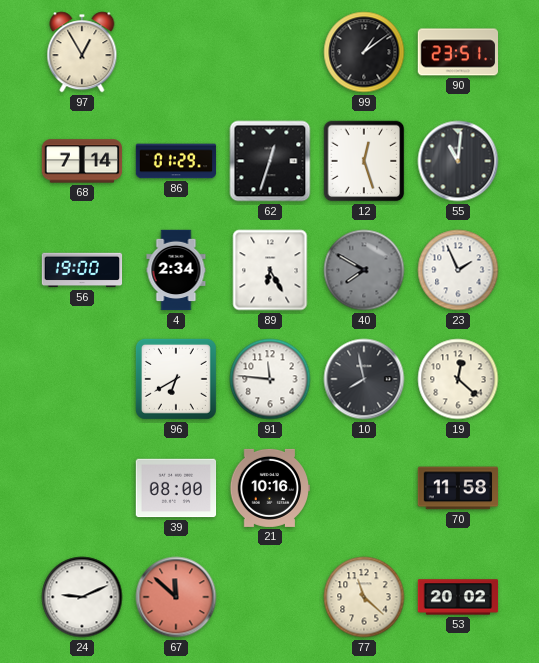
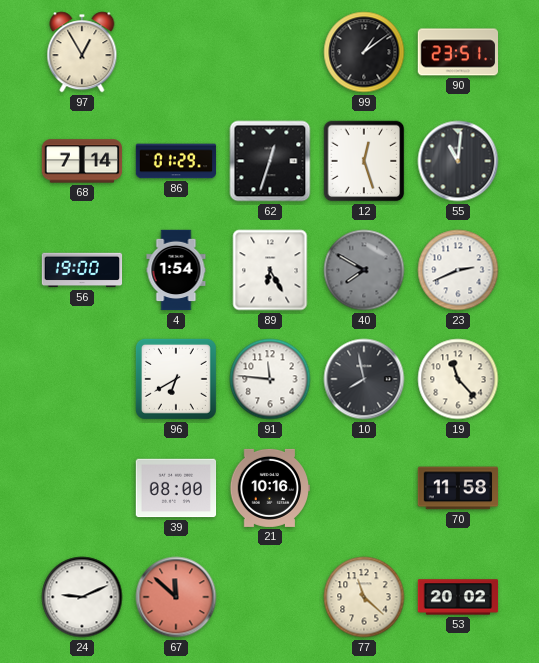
4: 2:34 -> 1:54 (176, 270)
23: 1:56 -> 2:41 (458, 270)
19: 12:22 -> 11:23 (458, 379)
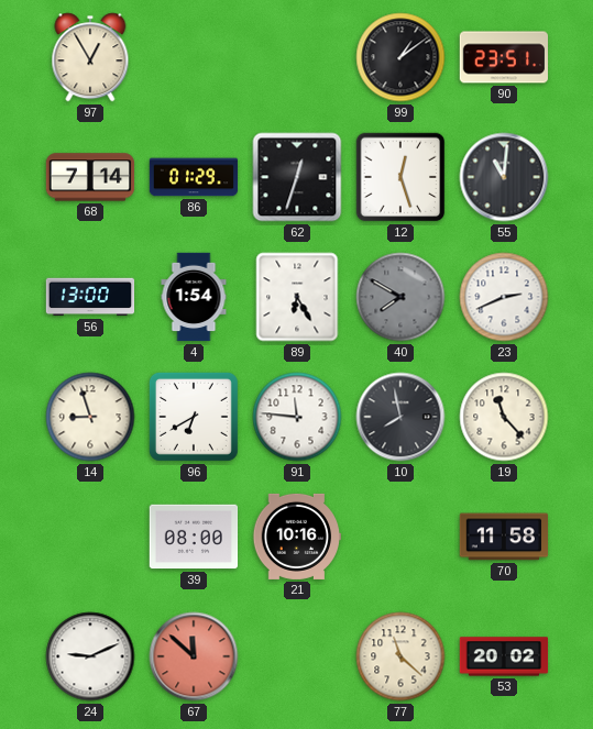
56: 19:00 -> 13:00 (90, 297)
14: none -> 8:57 (90, 417)
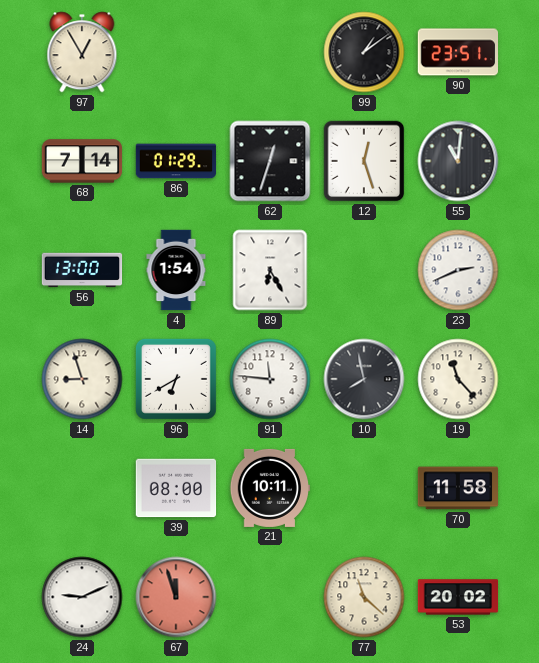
40: 7:50 -> none (400, 297)
21: 10:16 -> 10:11 (270, 488)
67: 11:52 -> 11:57 (176, 597)
